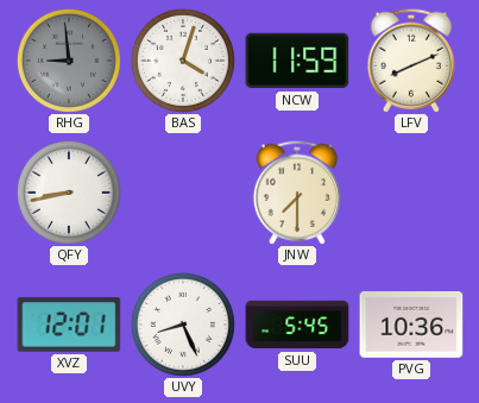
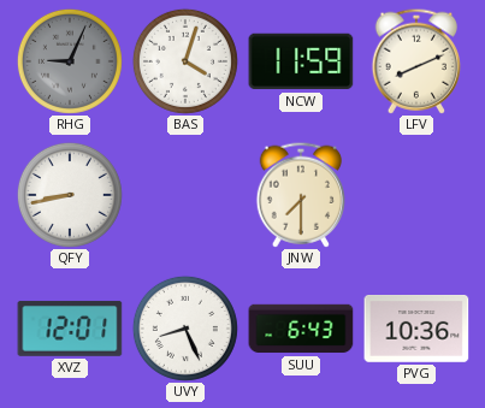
RHG: 8:59 -> 9:04 (70, 61)
SUU: 5:45 -> 6:43 (301, 329)
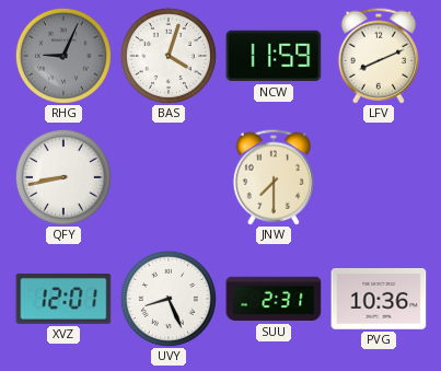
SUU: 6:43 -> 2:31 (274, 299)
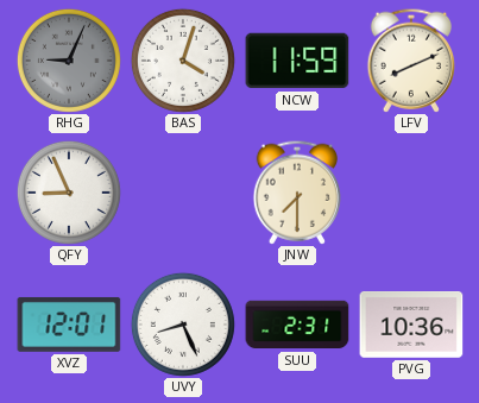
QFY: 8:43 -> 8:56 (69, 193)
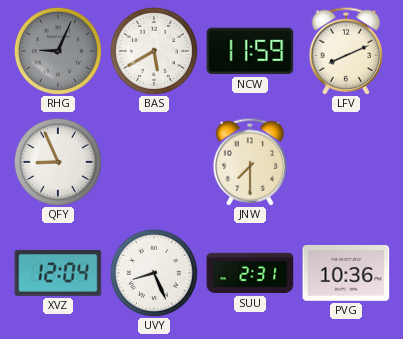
BAS: 4:03 -> 5:40 (154, 51)
XVZ: 12:01 -> 12:04 (58, 273)
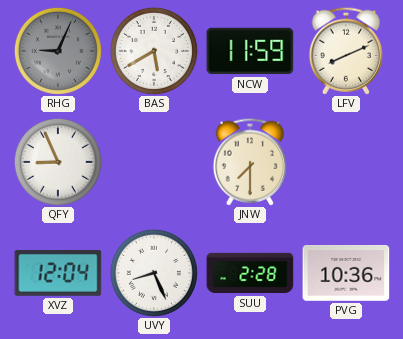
SUU: 2:31 -> 2:28 (250, 273)
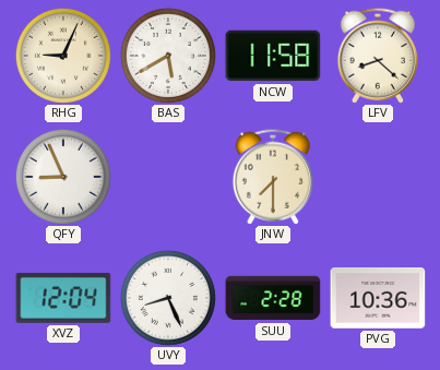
RHG dial: grey -> cream (63, 56)
NCW: 11:59 -> 11:58 (273, 56)
LFV: 8:11 -> 8:22 (377, 56)
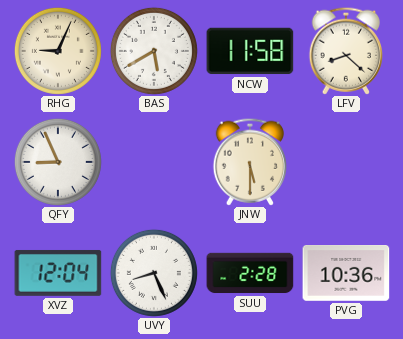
JNW: 7:30 -> 5:30 (249, 162)
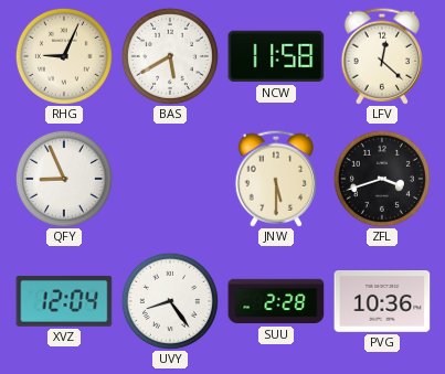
LFV: 8:22 -> 12:22 (381, 56)
ZFL: none -> 3:42 (382, 179)
UVY: 8:26 -> 8:24 (170, 301)
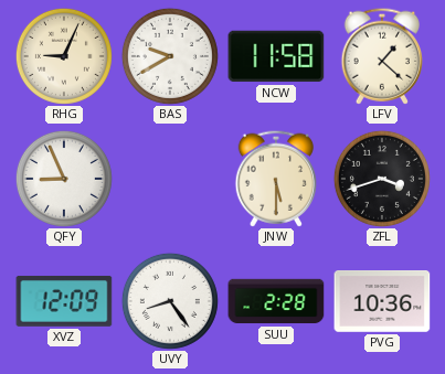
BAS: 5:40 -> 9:40 (170, 56)
LFV: 12:22 -> 1:22 (381, 56)
XVZ: 12:04 -> 12:09 (64, 301)
